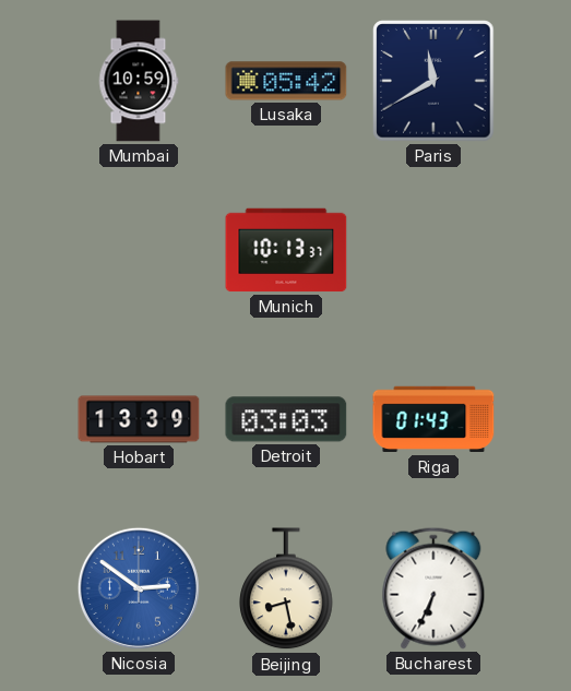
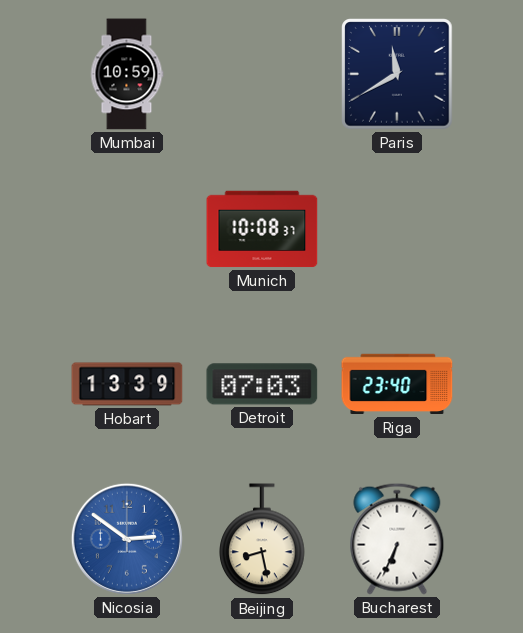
Lusaka: 05:42 -> none (286, 81)
Munich: 10:13 -> 10:08 (262, 229)
Detroit: 03:03 -> 07:03 (262, 384)
Riga: 01:43 -> 23:40 (397, 384)
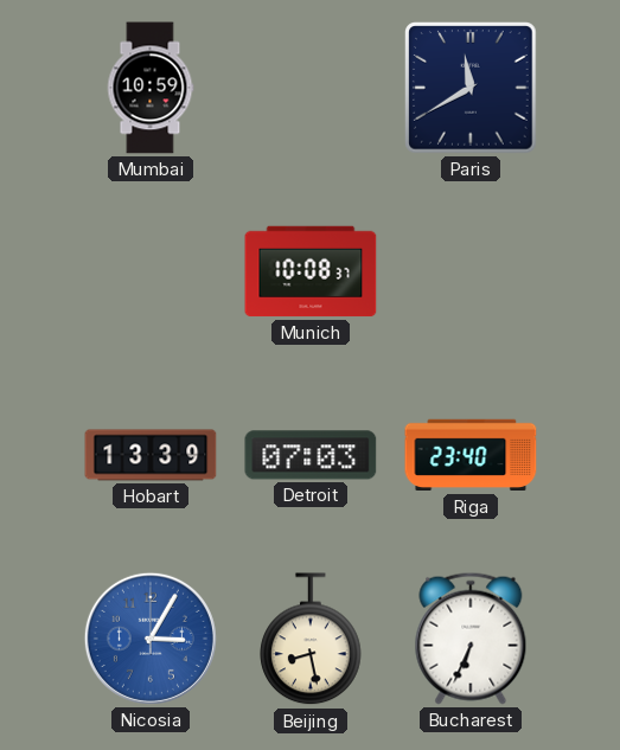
Nicosia: 2:51 -> 3:05 (151, 639)
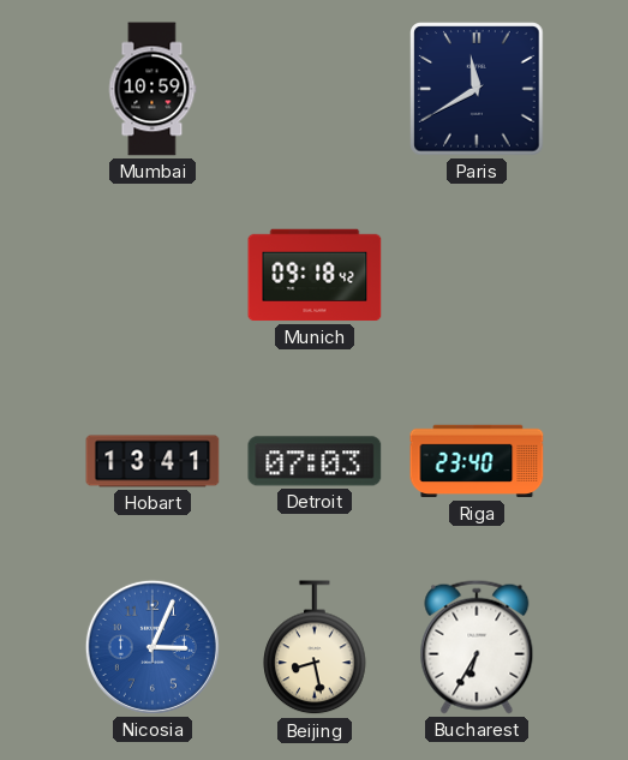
Munich: 10:08 -> 09:18 (315, 275)
Hobart: 13:39 -> 13:41 (152, 461)
Nicosia: 3:05 -> 3:04 (152, 647)
Bucharest: 6:34 -> 6:35 (477, 647)
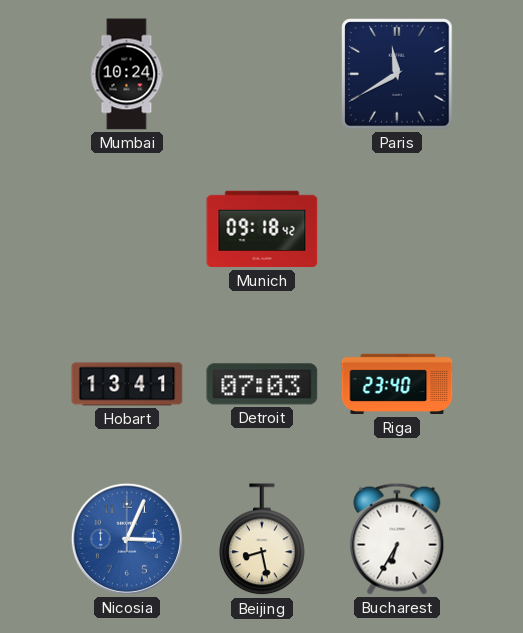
Mumbai: 10:59 -> 10:24 (127, 74)
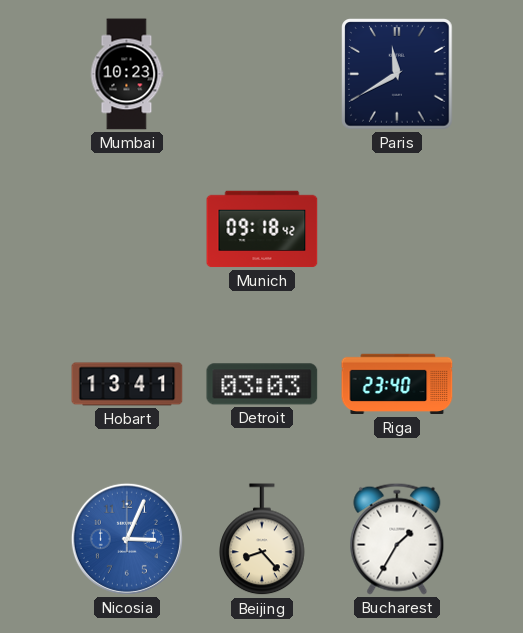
Mumbai: 10:24 -> 10:23 (127, 74)
Detroit: 07:03 -> 03:03 (262, 384)
Beijing: 8:28 -> 8:23 (262, 540)
Bucharest: 6:35 -> 1:35 (397, 539)
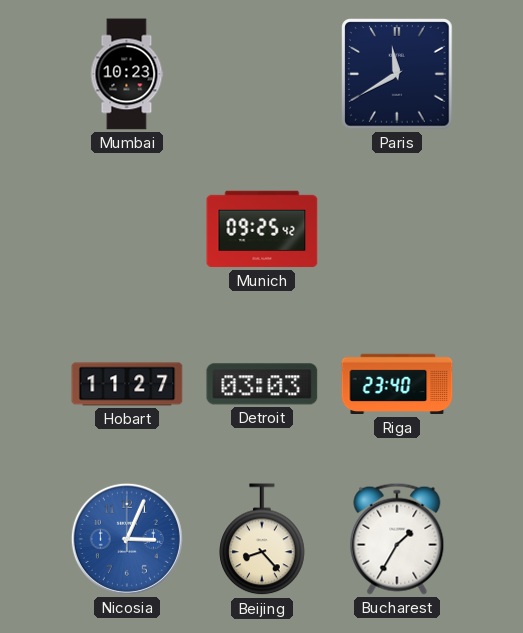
Munich: 09:18 -> 09:25 (262, 229)
Hobart: 13:41 -> 11:27 (127, 384)
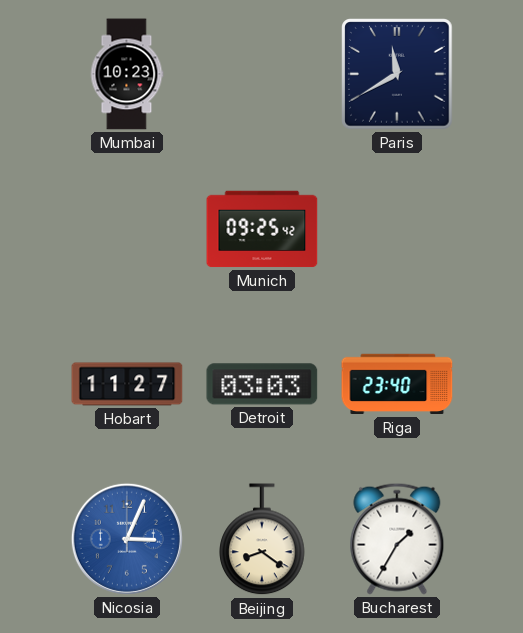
Beijing: 8:23 -> 8:21 (262, 540)
